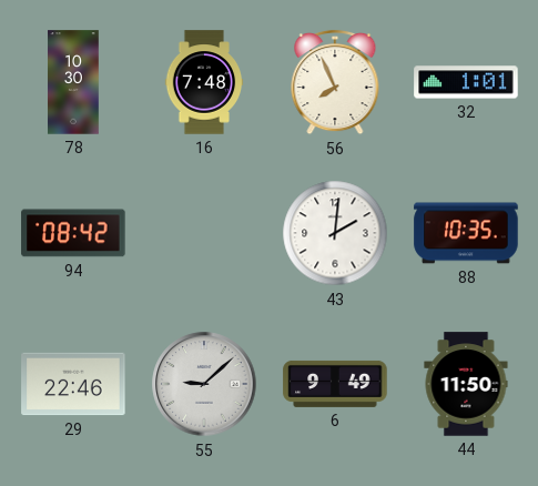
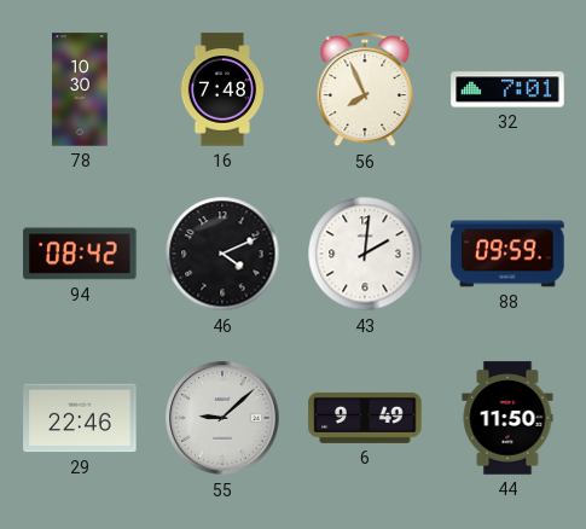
32: 1:01 -> 7:01 (507, 89)
46: none -> 4:11 (222, 254)
88: 10:35 -> 09:59 (507, 254)
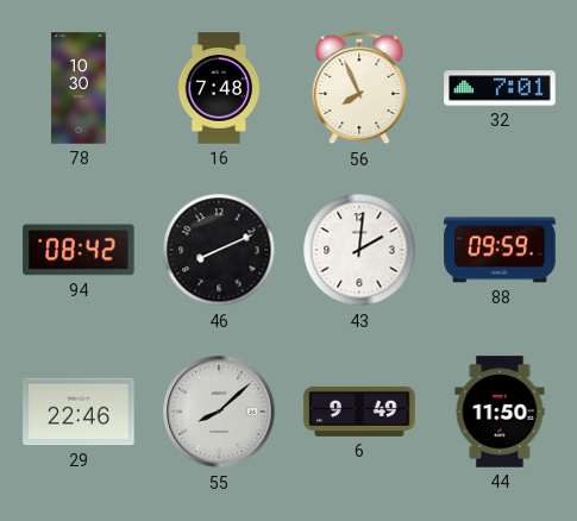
46: 4:11 -> 8:11 (219, 250)
55: 9:08 -> 8:08 (219, 412)
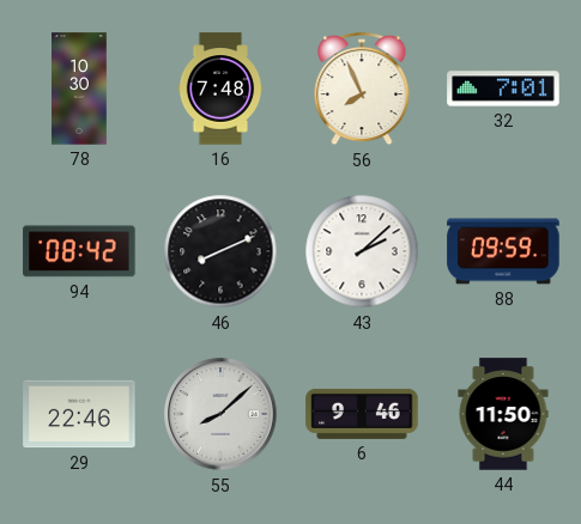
43: 2:01 -> 2:08 (362, 251)
6: 9:49 -> 9:46 (362, 414)
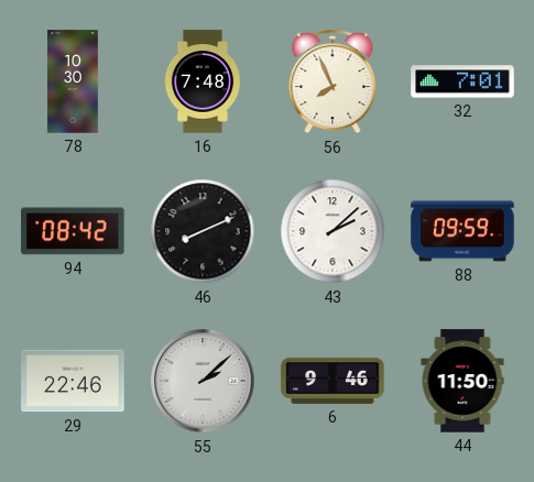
55: 8:08 -> 2:08 (203, 381)
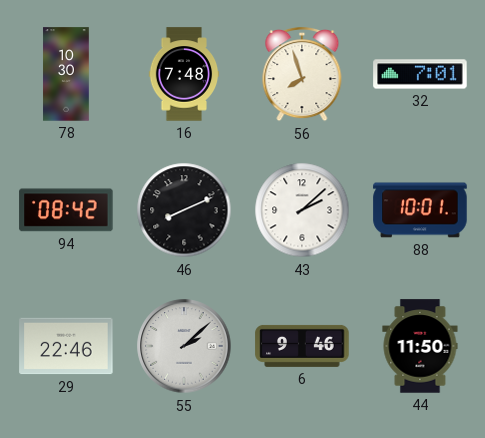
56: 7:56 -> 7:57 (302, 74)
88: 09:59 -> 10:01 (420, 210)
